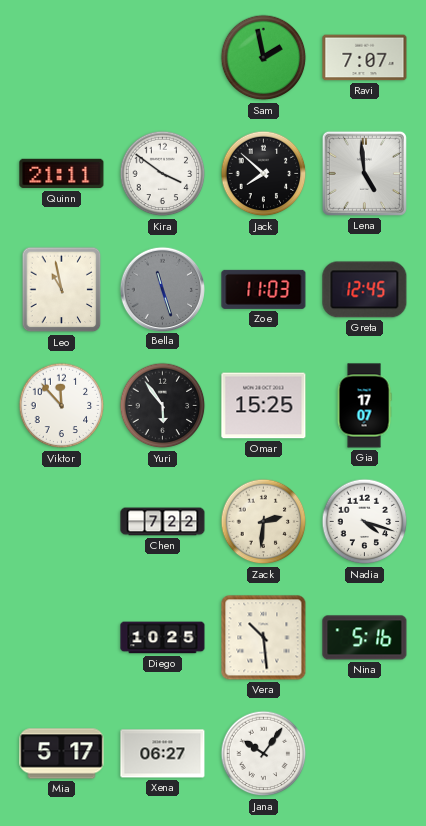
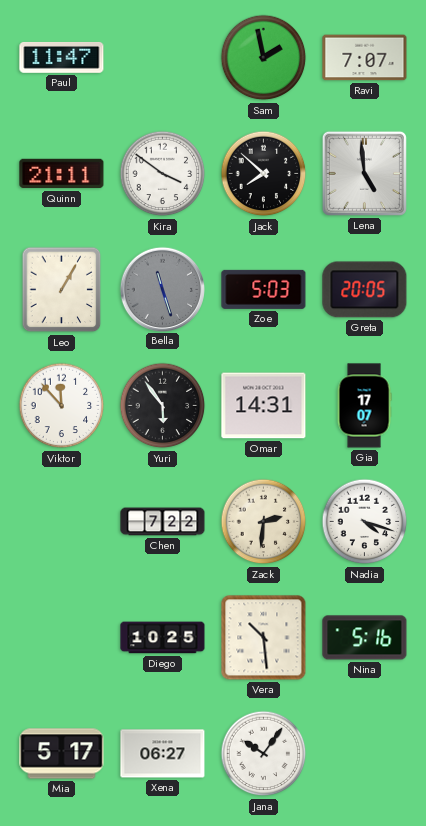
Paul: none -> 11:47 (62, 57)
Leo: 10:58 -> 1:05 (62, 290)
Zoe: 11:03 -> 5:03 (264, 289)
Greta: 12:45 -> 20:05 (365, 290)
Omar: 15:25 -> 14:31 (264, 406)
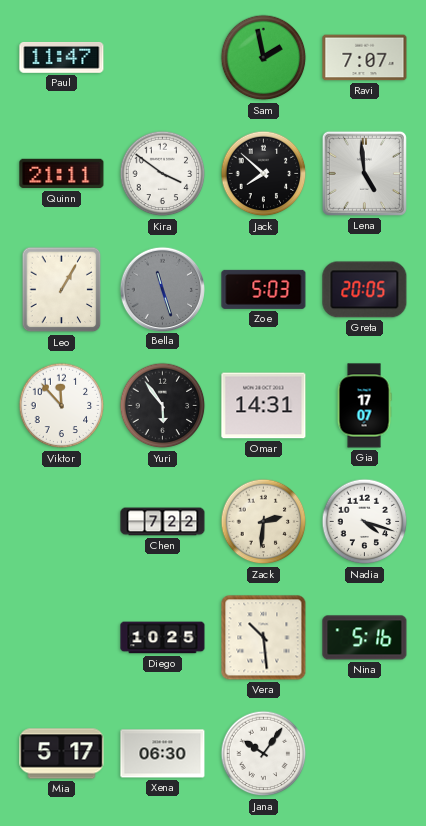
Xena: 06:27 -> 06:30 (163, 754)
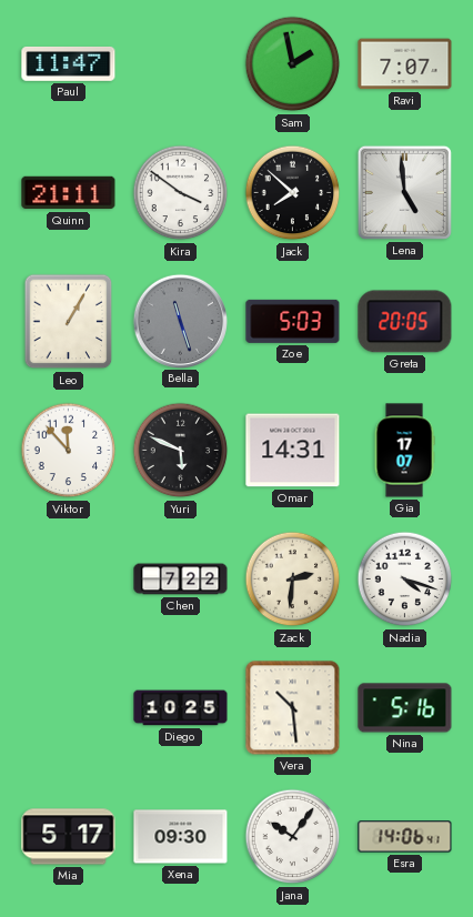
Yuri: 5:54 -> 5:49 (181, 451)
Xena: 06:30 -> 09:30 (181, 837)
Esra: none -> 14:06 (405, 837)
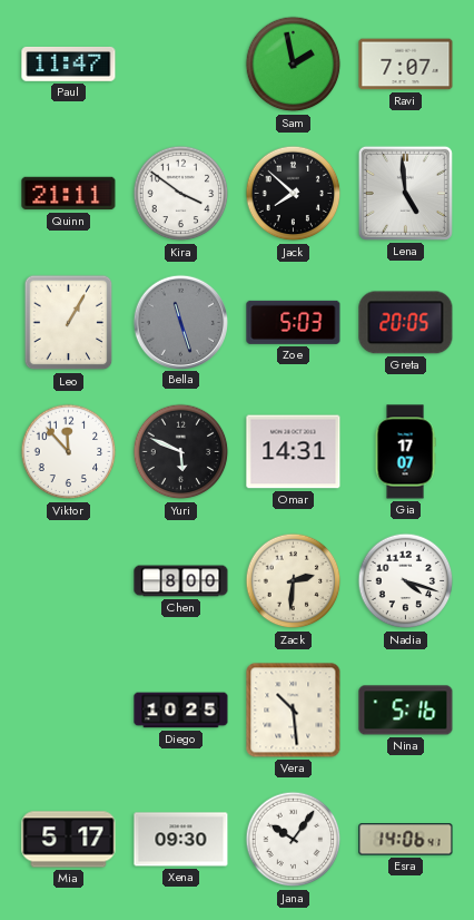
Chen: 7:22 -> 8:00 (181, 581)
